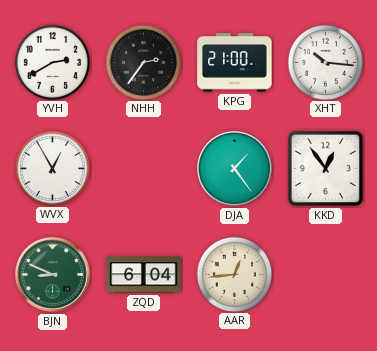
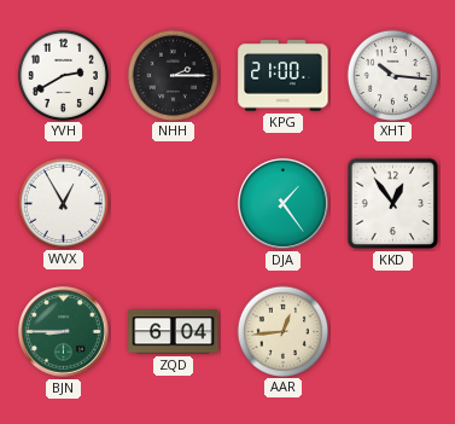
NHH: 2:36 -> 2:15 (173, 75)
BJN: 8:49 -> 8:45 (64, 332)
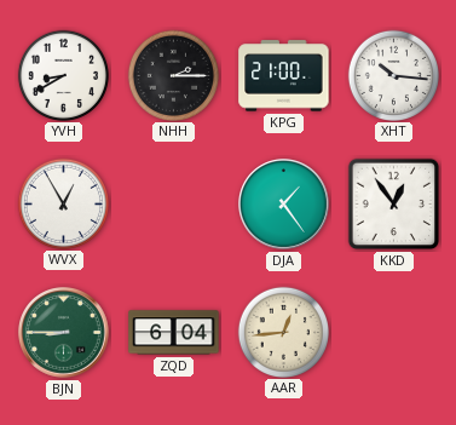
YVH: 2:40 -> 8:40 (63, 75)
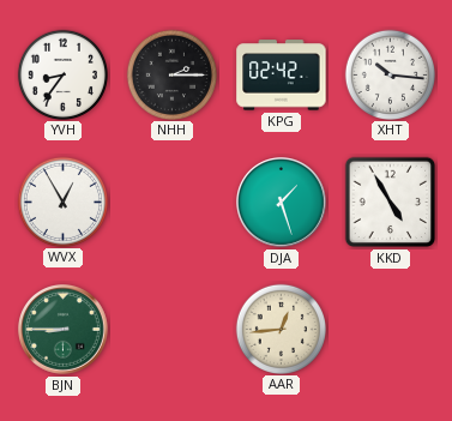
YVH: 8:40 -> 8:36 (62, 74)
KPG: 21:00 -> 02:42 (282, 76)
DJA: 1:24 -> 1:27 (282, 203)
KKD: 12:54 -> 4:55 (391, 203)
ZQD: 6:04 -> none (174, 333)
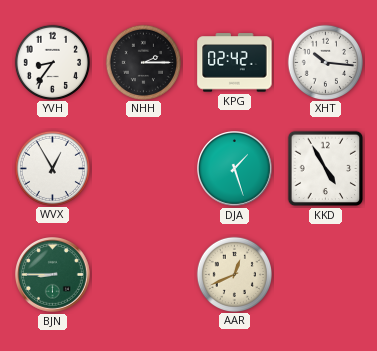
AAR: 12:44 -> 12:41 (234, 274)
